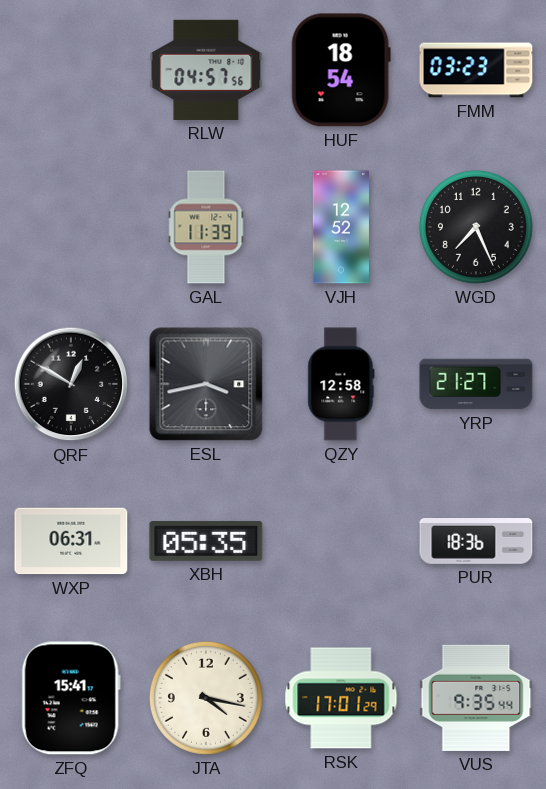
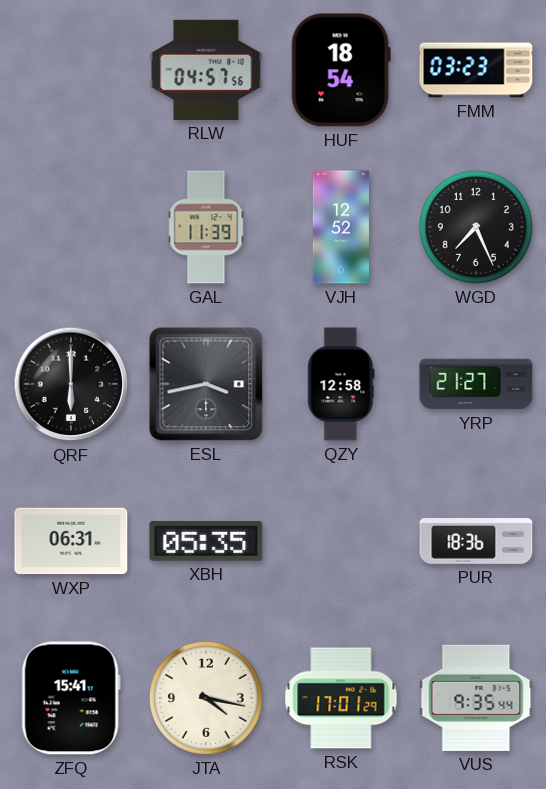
QRF: 12:50 -> 6:00 (71, 384)
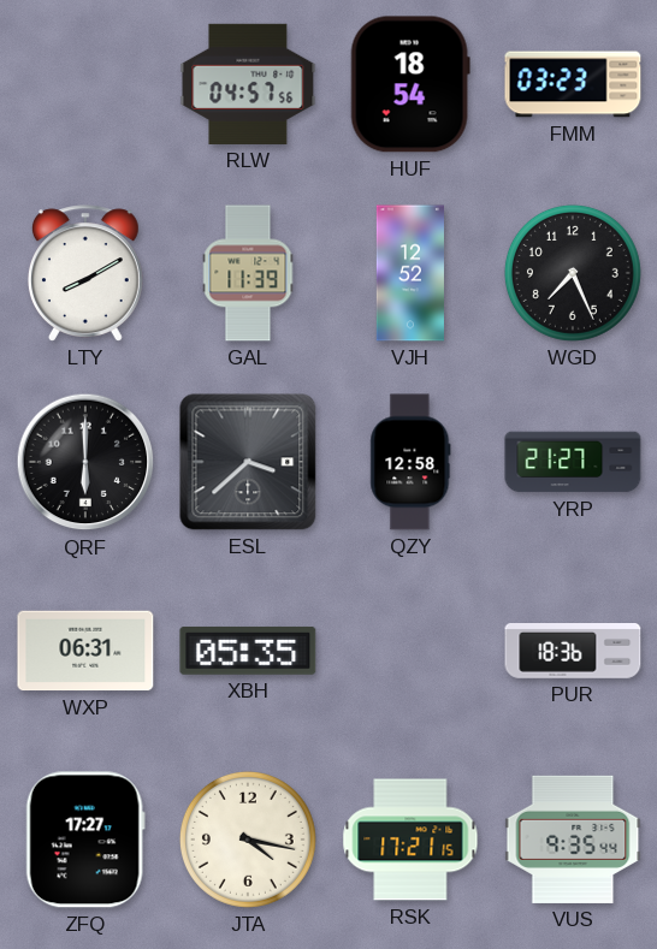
LTY: none -> 8:10 (85, 273)
ESL: 3:43 -> 3:38 (248, 462)
ZFQ: 15:41 -> 17:27 (85, 840)
RSK: 17:01 -> 17:21 (410, 840)
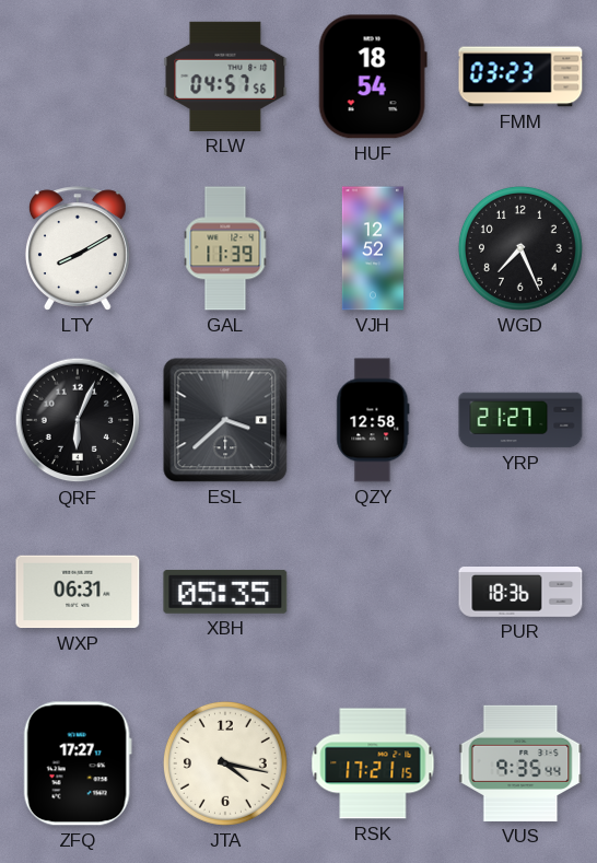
QRF: 6:00 -> 6:04 (78, 420)
